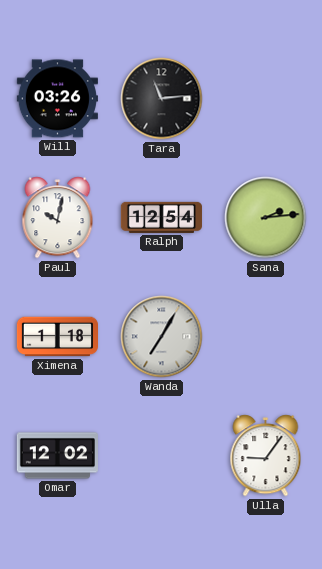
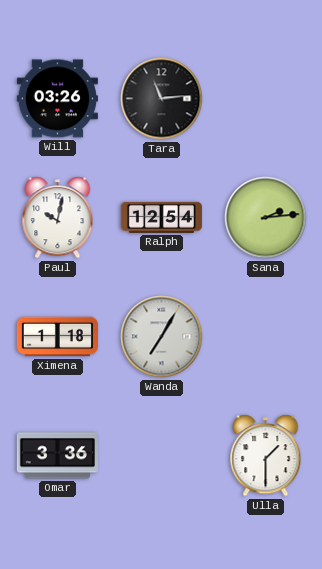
Omar: 12:02 -> 3:36 (57, 456)
Ulla: 9:06 -> 1:30 (266, 456)
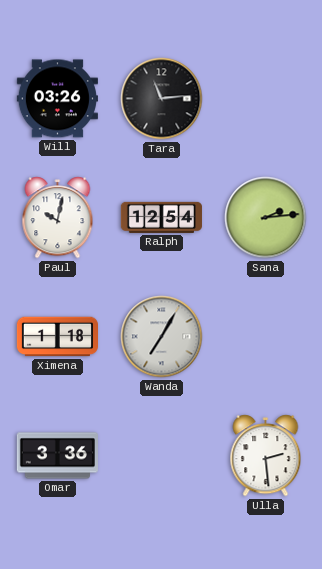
Ulla: 1:30 -> 2:29 (266, 456)
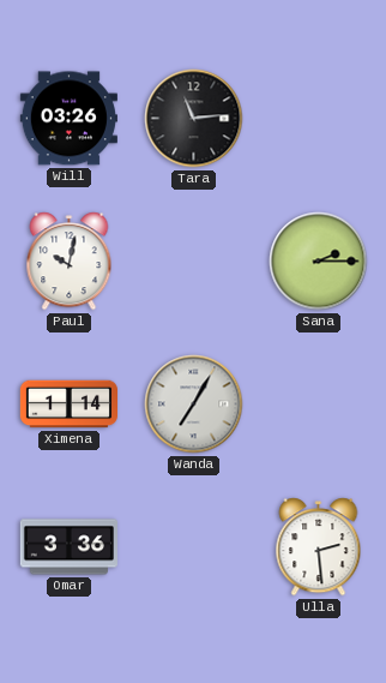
Ralph: 12:54 -> none (161, 217)
Sana: 2:14 -> 2:15 (319, 262)
Ximena: 1:18 -> 1:14 (68, 405)
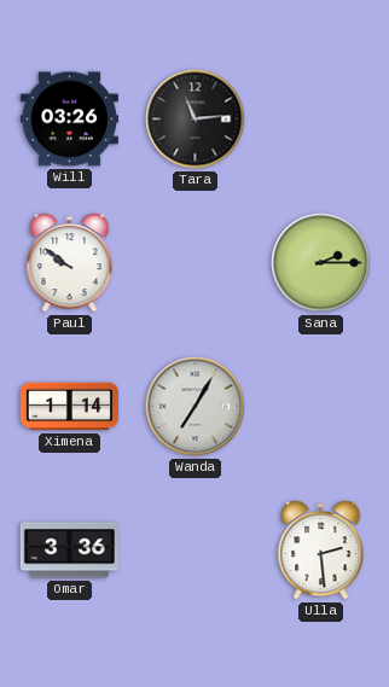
Paul: 10:02 -> 9:51 (70, 263)
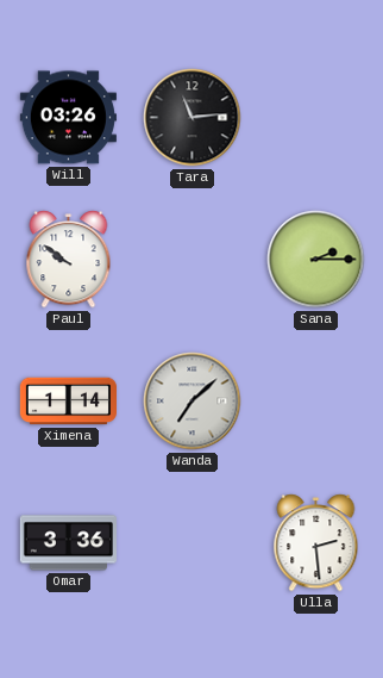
Wanda: 7:05 -> 7:08 (193, 402)
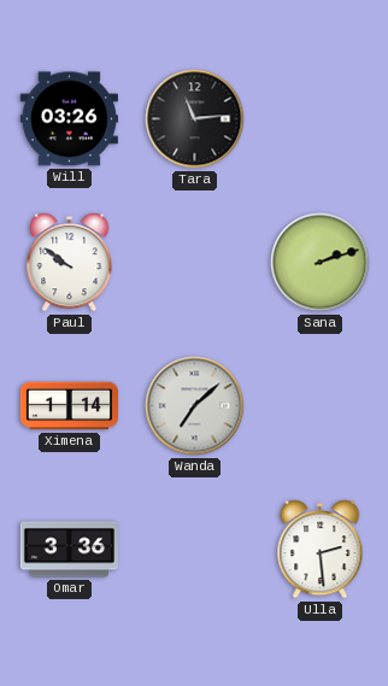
Sana: 2:15 -> 2:12 (321, 263)
